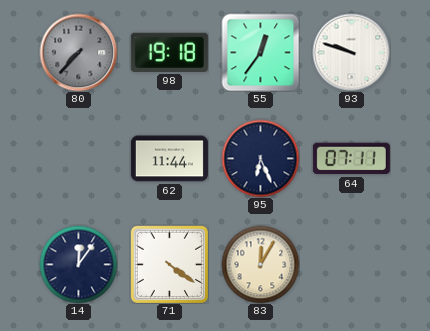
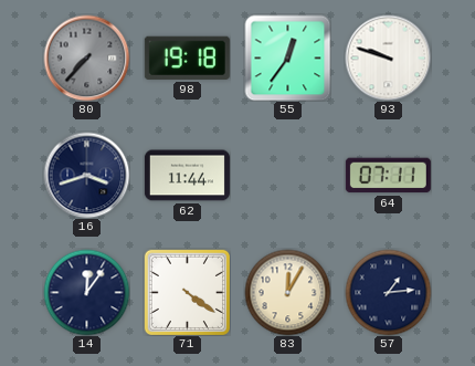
16: none -> 3:42 (86, 175)
95: 6:26 -> none (260, 158)
57: none -> 1:14 (388, 292)
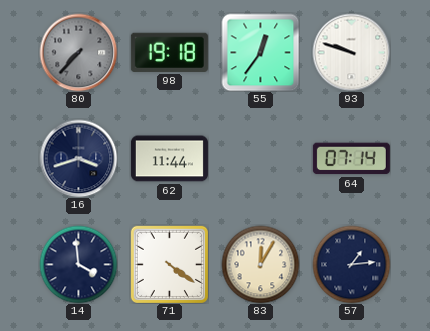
64: 07:11 -> 07:14 (351, 159)
14: 12:06 -> 3:59 (78, 264)
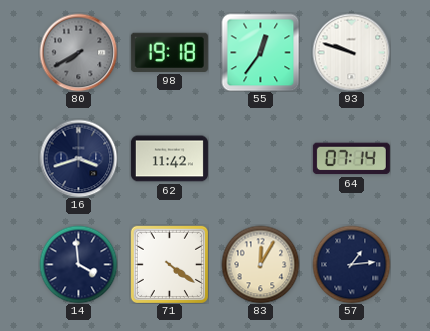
80: 7:37 -> 7:40 (78, 52)
62: 11:44 -> 11:42 (169, 159)
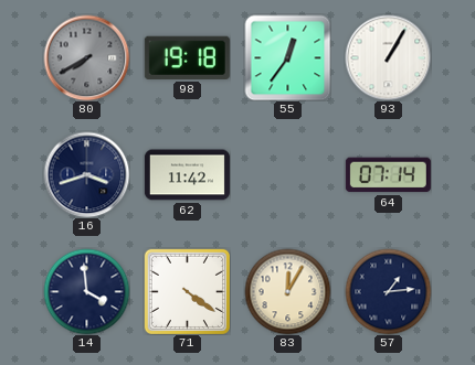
93: 9:48 -> 1:05 (388, 57)
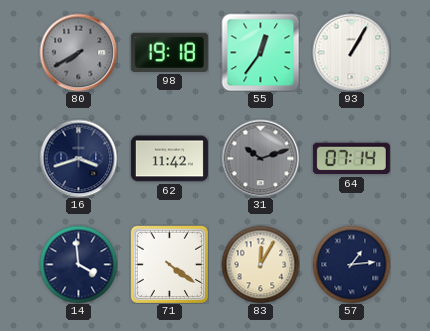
31: none -> 10:12 (260, 158)
